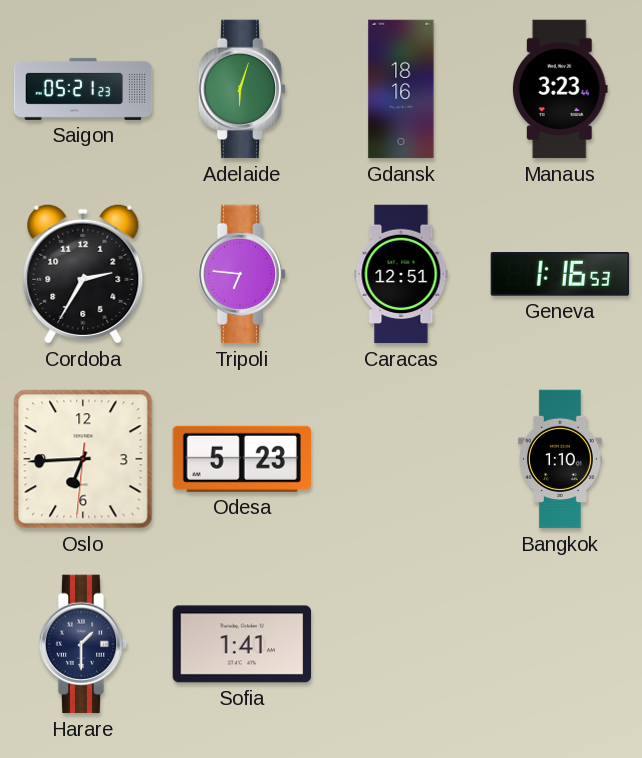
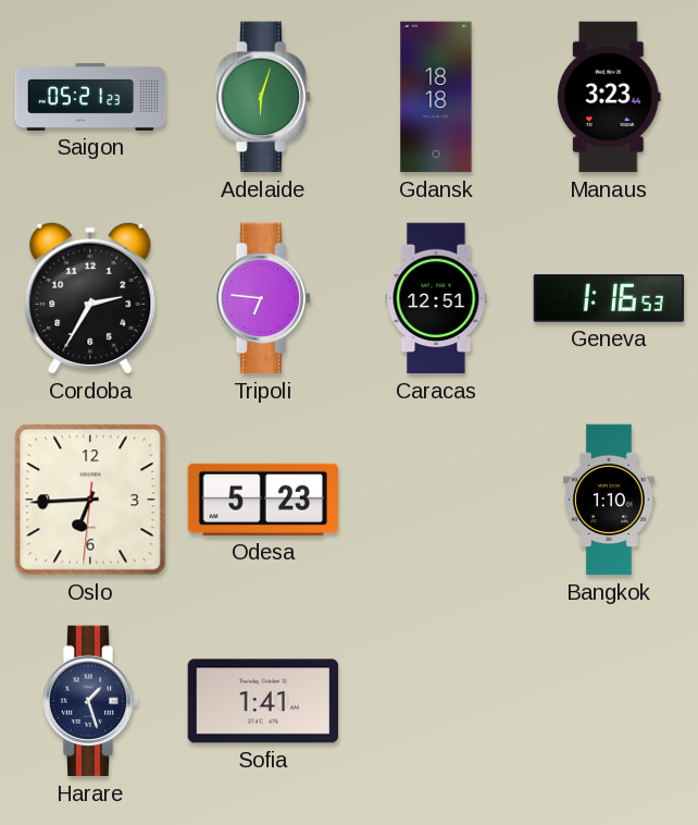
Gdansk: 18:16 -> 18:18 (436, 97)
Harare: 1:30 -> 1:27 (90, 701)
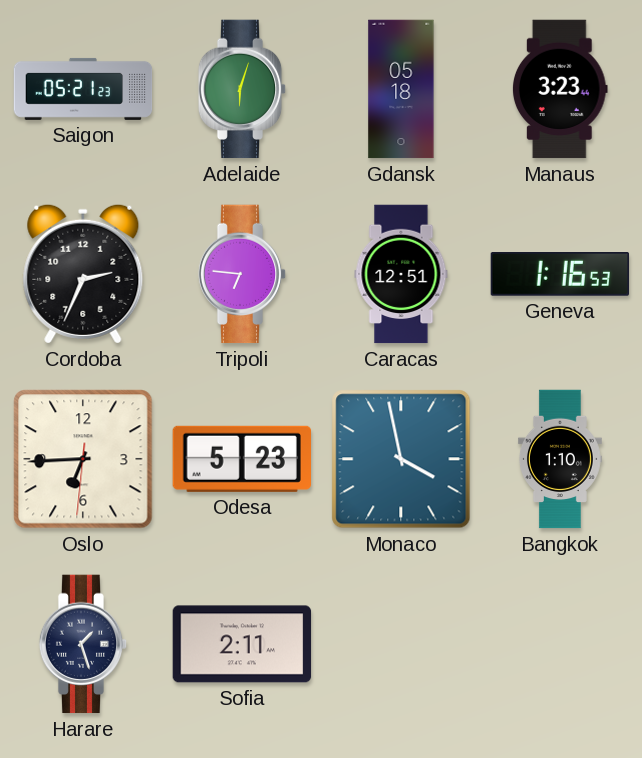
Gdansk: 18:18 -> 05:18 (401, 89)
Cordoba: 2:35 -> 2:34 (83, 274)
Monaco: none -> 3:58 (401, 459)
Sofia: 1:41 -> 2:11 (242, 644)
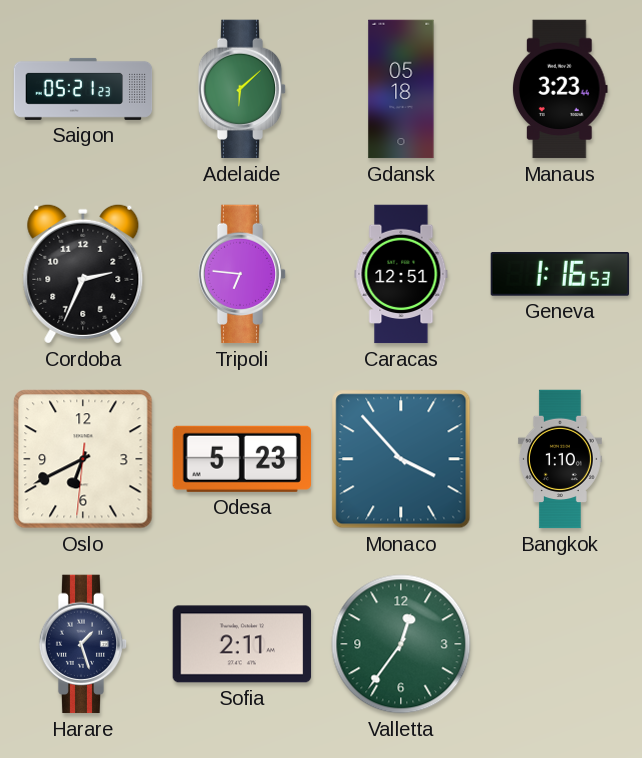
Adelaide: 6:03 -> 6:08 (242, 89)
Oslo: 6:44 -> 6:40 (83, 459)
Monaco: 3:58 -> 3:53 (401, 459)
Valletta: none -> 12:36 (401, 644)
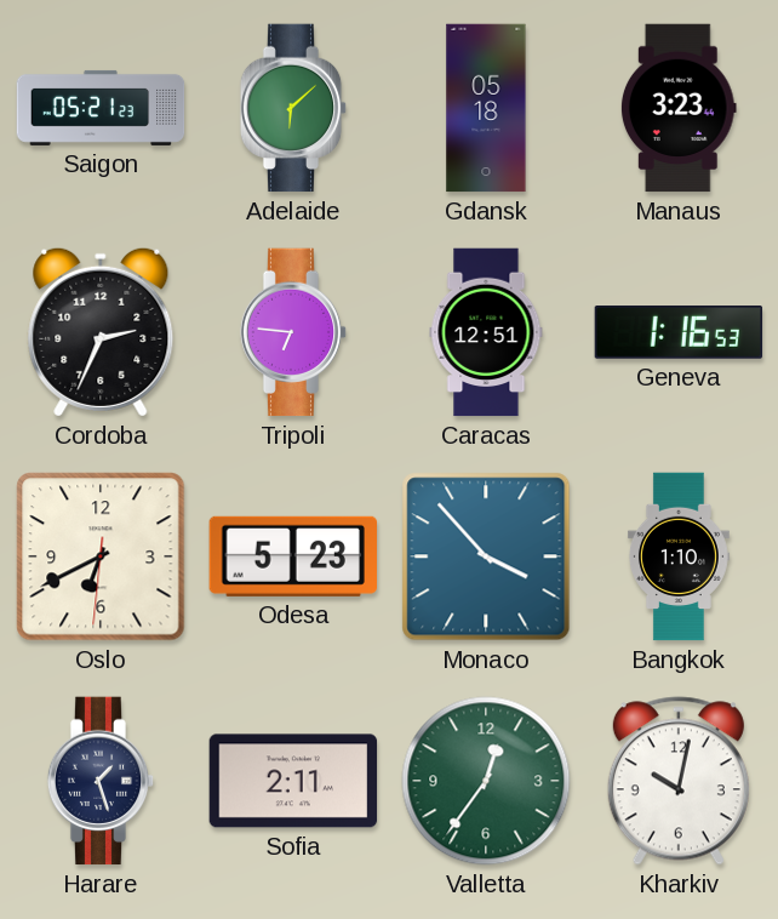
Kharkiv: none -> 10:02 (679, 781)
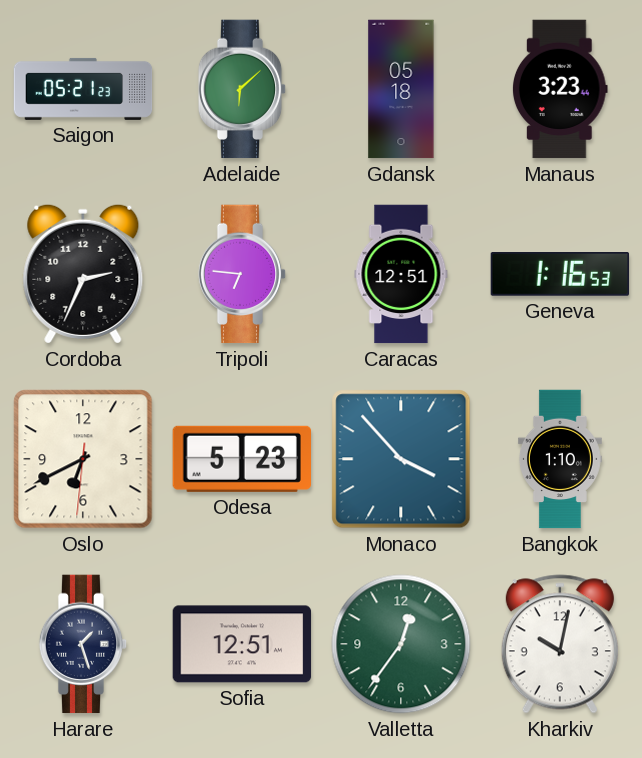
Sofia: 2:11 -> 12:51 (242, 644)
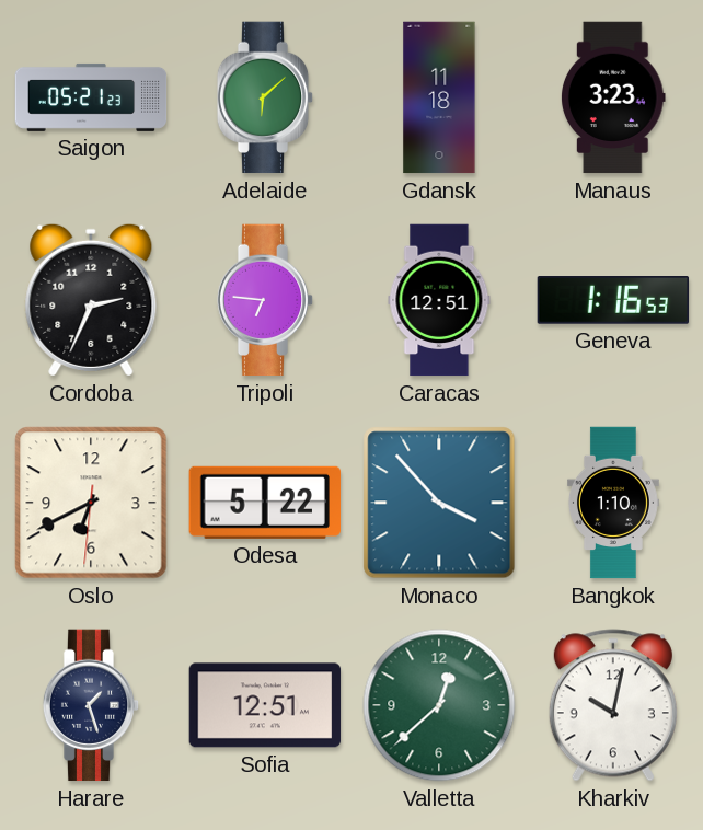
Gdansk: 05:18 -> 11:18 (439, 97)
Odesa: 5:23 -> 5:22 (264, 503)
Valletta: 12:36 -> 12:38 (439, 705)
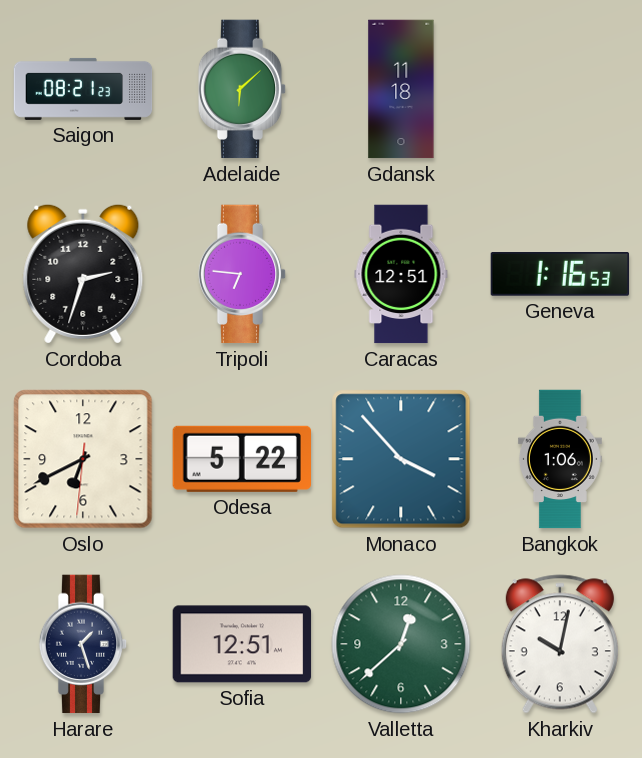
Saigon: 05:21 -> 08:21 (83, 89)
Manaus: 3:23 -> none (613, 97)
Cordoba: 2:34 -> 2:33 (83, 274)
Bangkok: 1:10 -> 1:06 (560, 459)
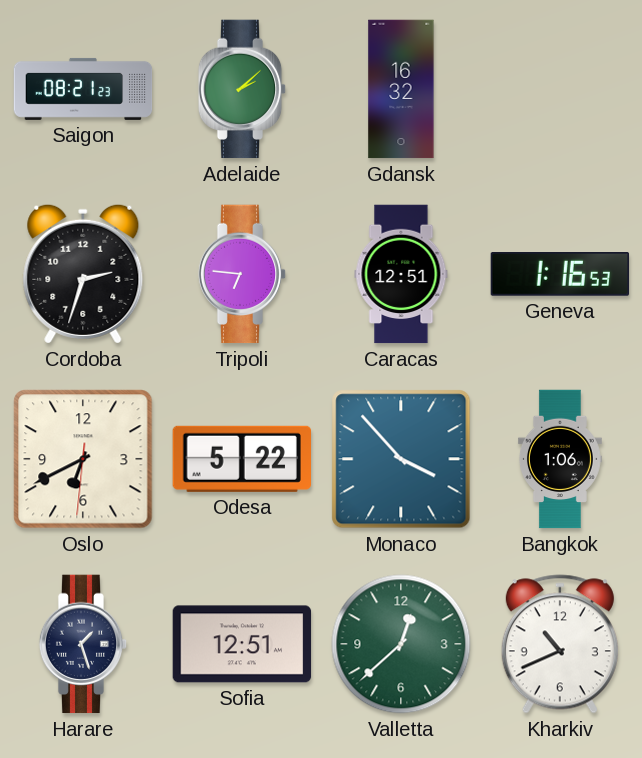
Adelaide: 6:08 -> 2:08 (242, 89)
Gdansk: 11:18 -> 16:32 (401, 89)
Kharkiv: 10:02 -> 10:41 (560, 644)
